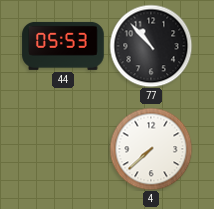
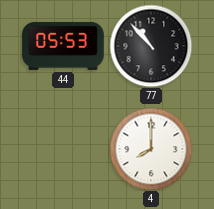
4: 7:38 -> 8:00 (151, 149)
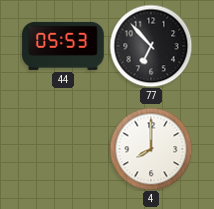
77: 10:53 -> 6:53 (151, 46)
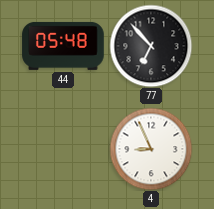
44: 05:53 -> 05:48 (63, 46)
4: 8:00 -> 8:56 (151, 149)
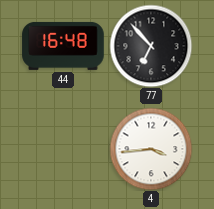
44: 05:48 -> 16:48 (63, 46)
4: 8:56 -> 3:44 (151, 149)
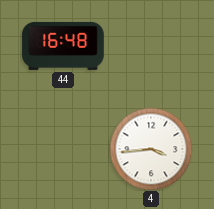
77: 6:53 -> none (151, 46)
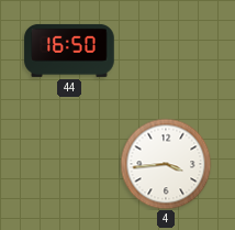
44: 16:48 -> 16:50 (69, 51)
